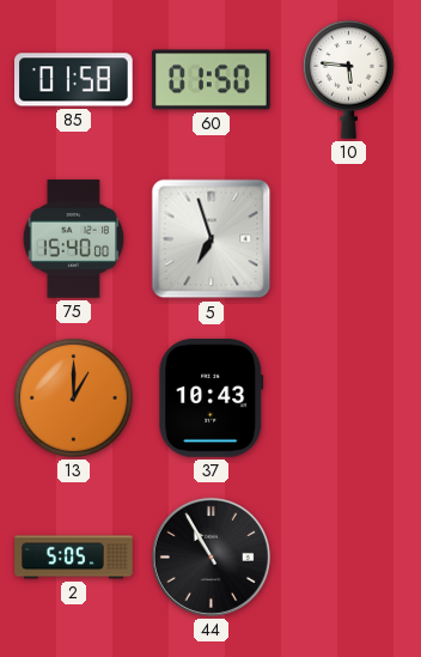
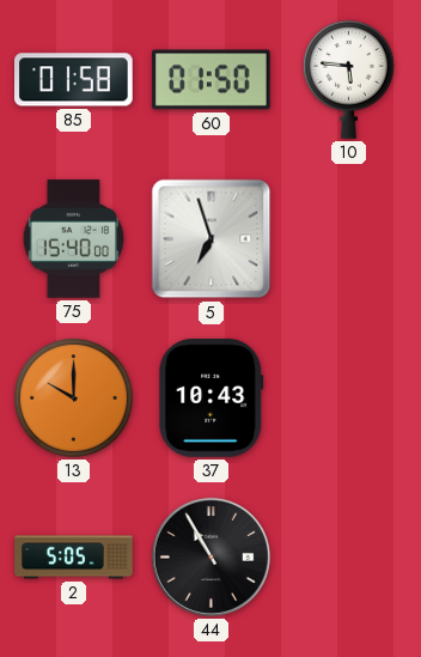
13: 1:00 -> 10:00 (73, 397)
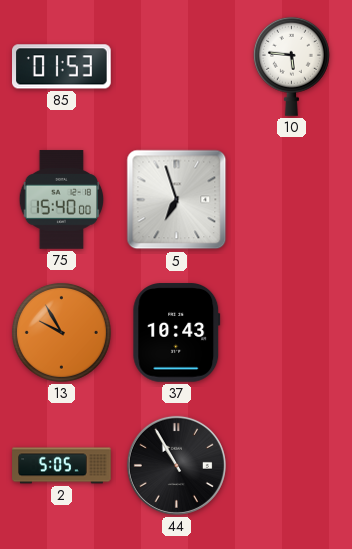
85: 01:58 -> 01:53 (62, 67)
60: 01:50 -> none (212, 80)
13: 10:00 -> 9:55 (61, 332)
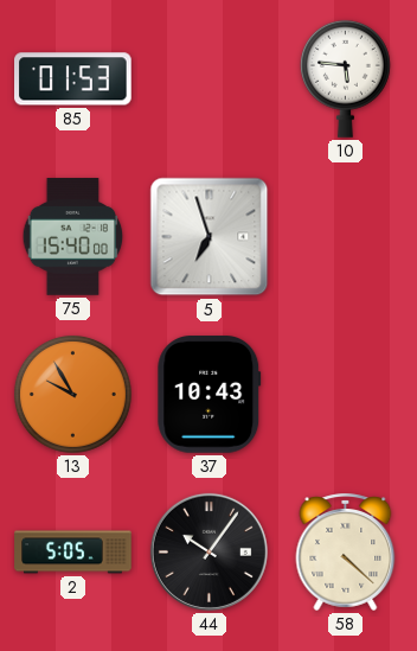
44: 10:55 -> 10:06 (208, 551)
58: none -> 4:22 (346, 551)
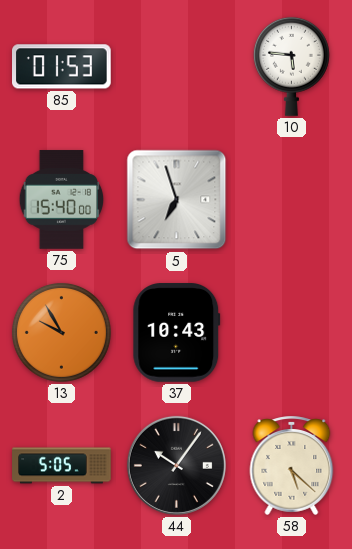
58: 4:22 -> 5:22 (292, 465)
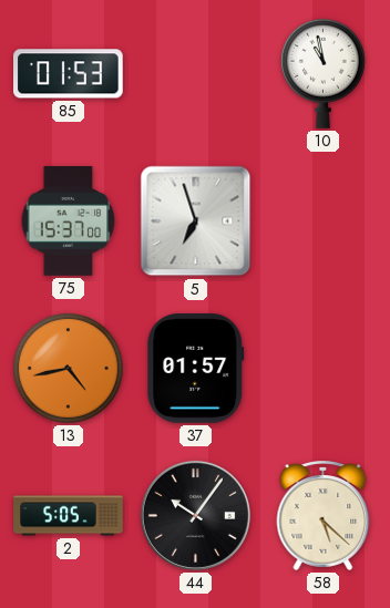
10: 5:46 -> 10:58 (322, 73)
75: 15:40 -> 15:37 (69, 221)
13: 9:55 -> 4:43 (68, 368)
37: 10:43 -> 01:57 (196, 369)
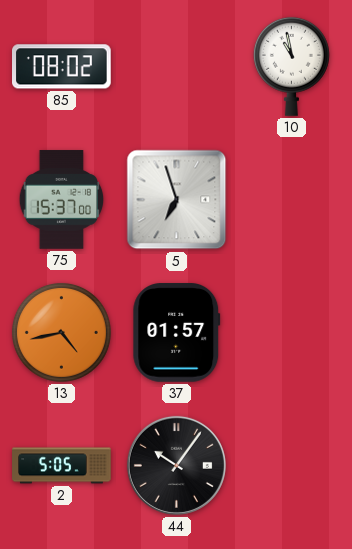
85: 01:53 -> 08:02 (62, 67)
58: 5:22 -> none (324, 515)
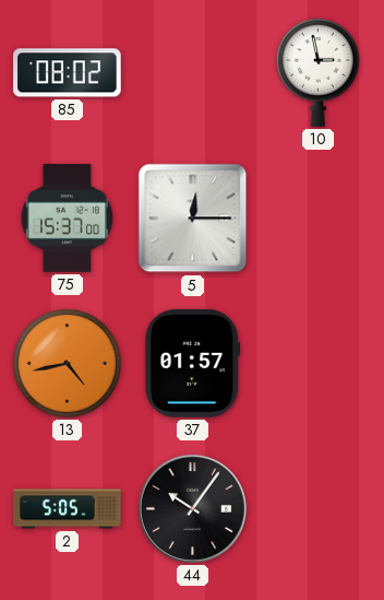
10: 10:58 -> 2:58 (317, 72)
5: 6:57 -> 12:15 (193, 219)
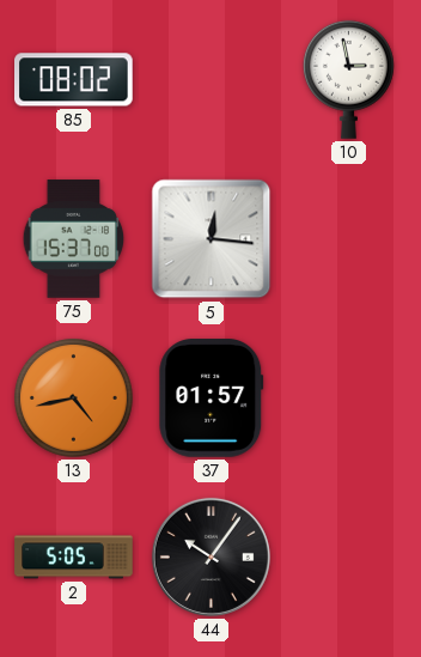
5: 12:15 -> 12:16 (212, 239)
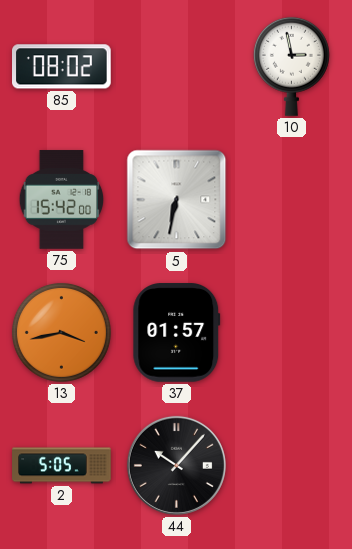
75: 15:37 -> 15:42 (62, 200)
5: 12:16 -> 6:32 (177, 200)
13: 4:43 -> 3:43 (61, 332)
44: 10:06 -> 10:07 (176, 465)
